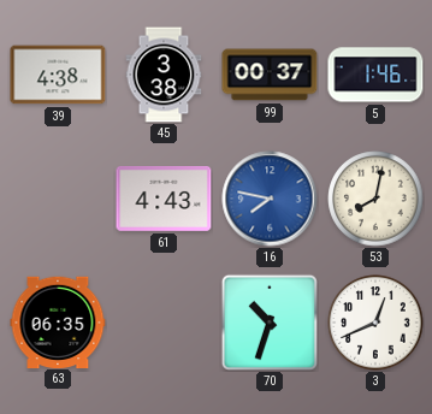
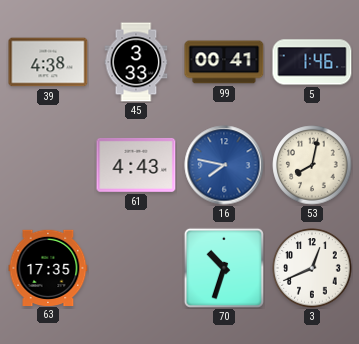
45: 3:38 -> 3:33 (136, 62)
99: 00:37 -> 00:41 (224, 62)
63: 06:35 -> 17:35 (48, 267)
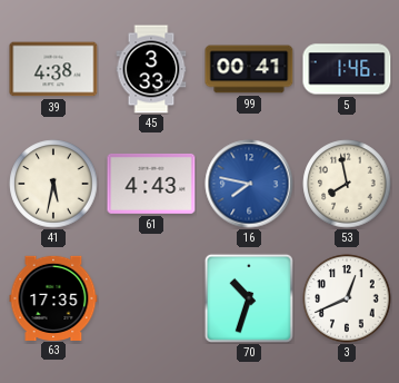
41: none -> 5:32 (53, 184)
53: 8:02 -> 7:58 (347, 184)
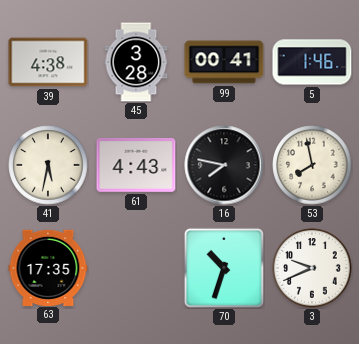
45: 3:33 -> 3:28 (136, 62)
16 dial: blue -> black (224, 165)
3: 12:41 -> 9:41 (312, 268)
